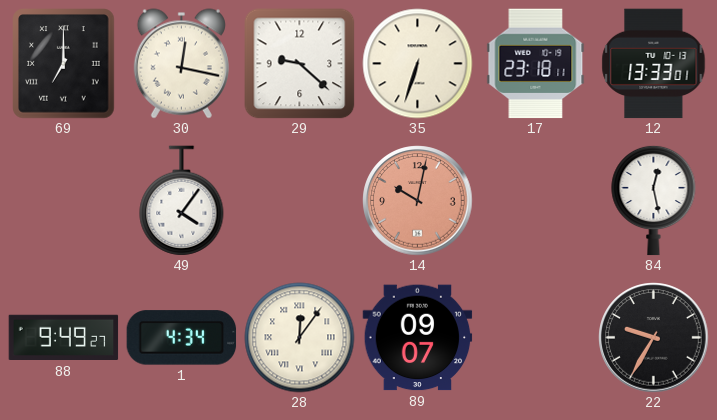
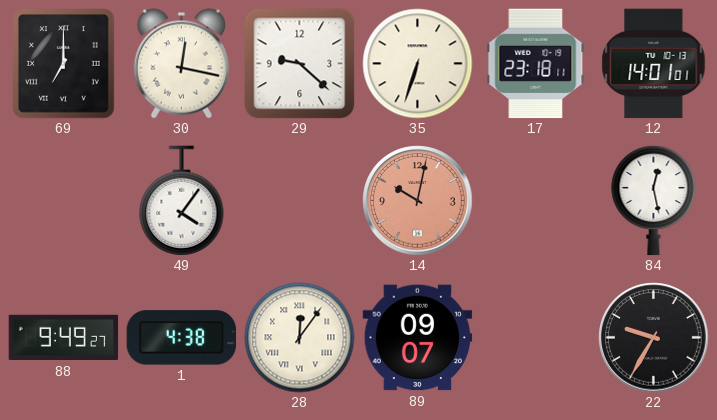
12: 13:33 -> 14:01 (654, 64)
1: 4:34 -> 4:38 (182, 338)
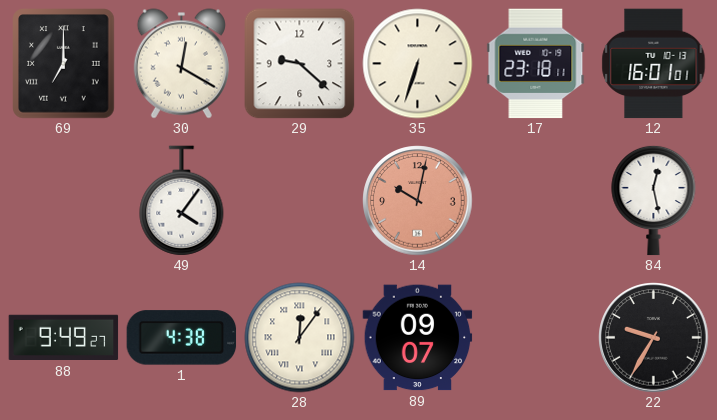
30: 12:17 -> 12:20 (181, 64)
12: 14:01 -> 16:01 (654, 64)
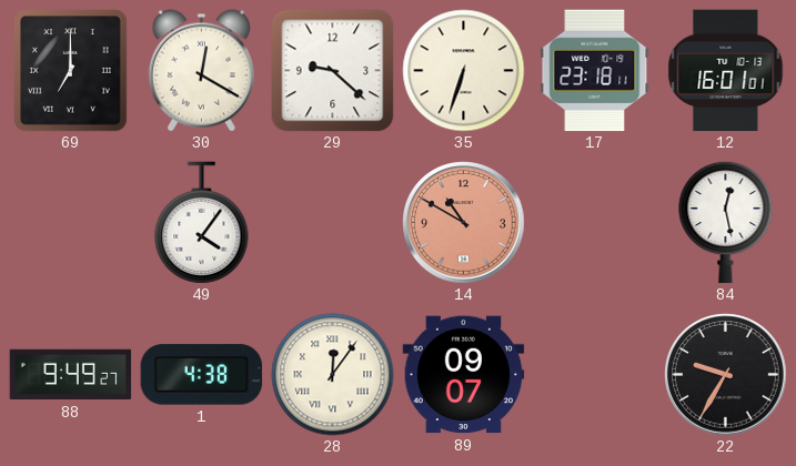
14: 10:02 -> 10:50 (464, 223)
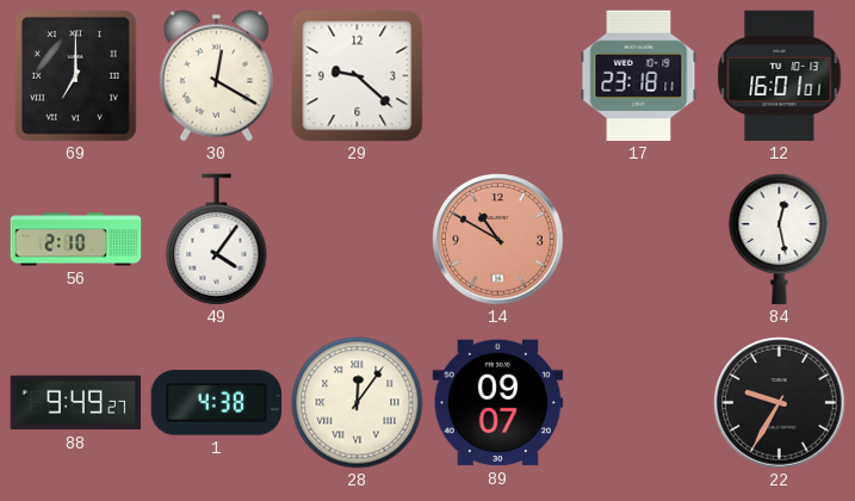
35: 6:33 -> none (464, 71)
56: none -> 2:10 (76, 240)
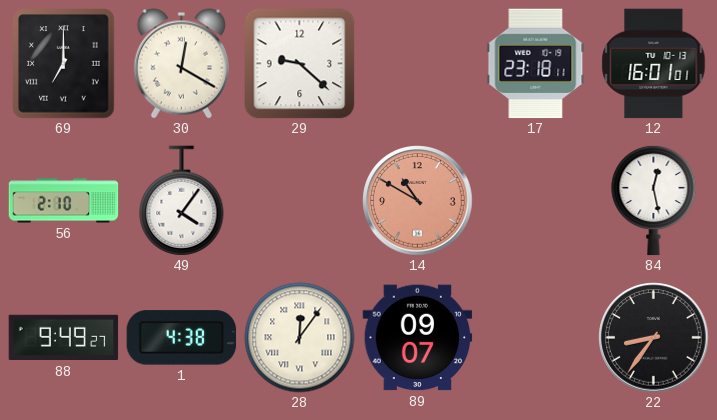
22: 9:35 -> 8:36 (654, 338)
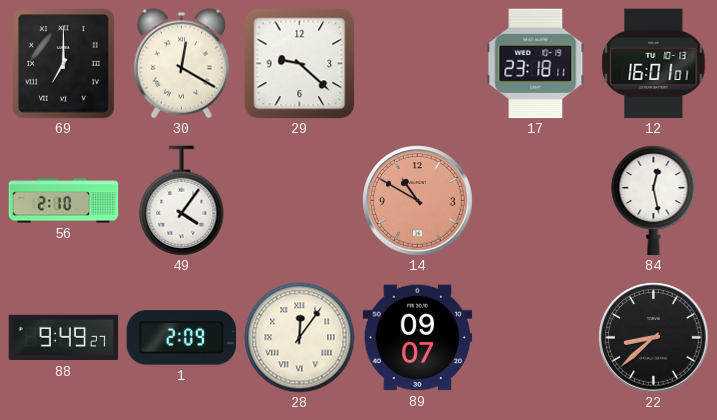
1: 4:38 -> 2:09 (182, 338)
22: 8:36 -> 8:38 (654, 338)
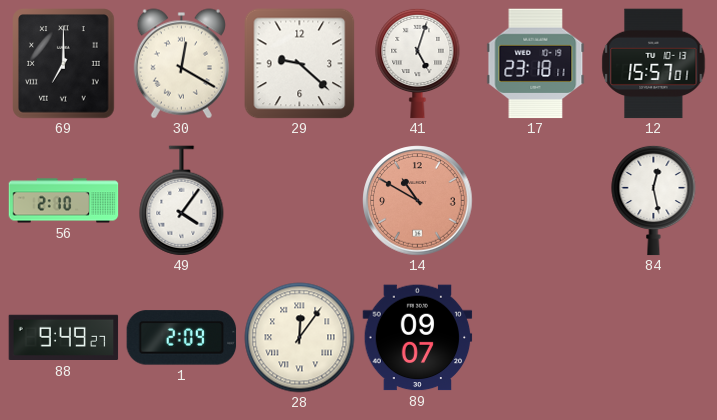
41: none -> 5:03 (418, 63)
12: 16:01 -> 15:57 (654, 64)
22: 8:38 -> none (654, 338)
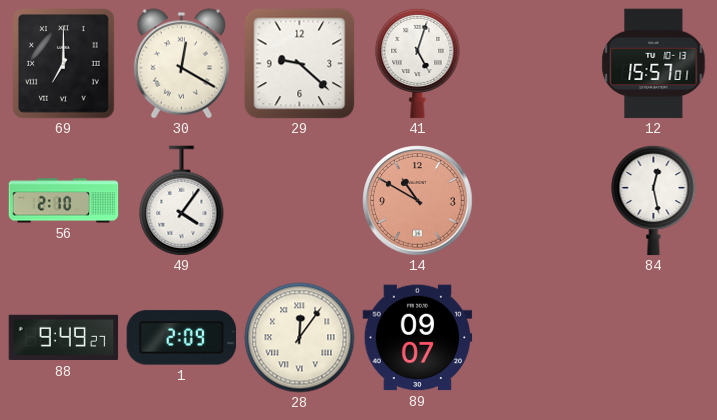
17: 23:18 -> none (536, 64)
